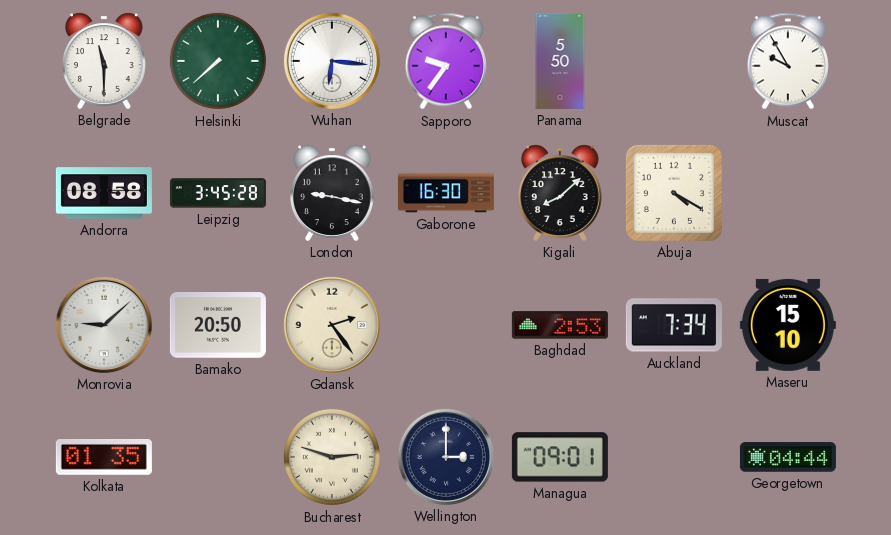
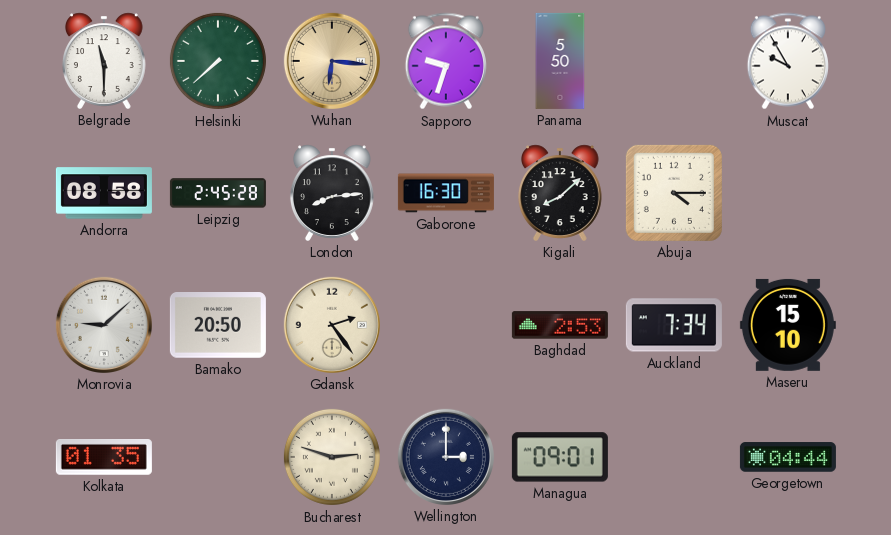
Wuhan dial: white -> champagne (332, 61)
Sapporo: 9:36 -> 9:33 (446, 61)
Leipzig: 3:45 -> 2:45 (218, 193)
London: 9:17 -> 8:14 (332, 193)
Abuja: 4:20 -> 4:15 (674, 193)
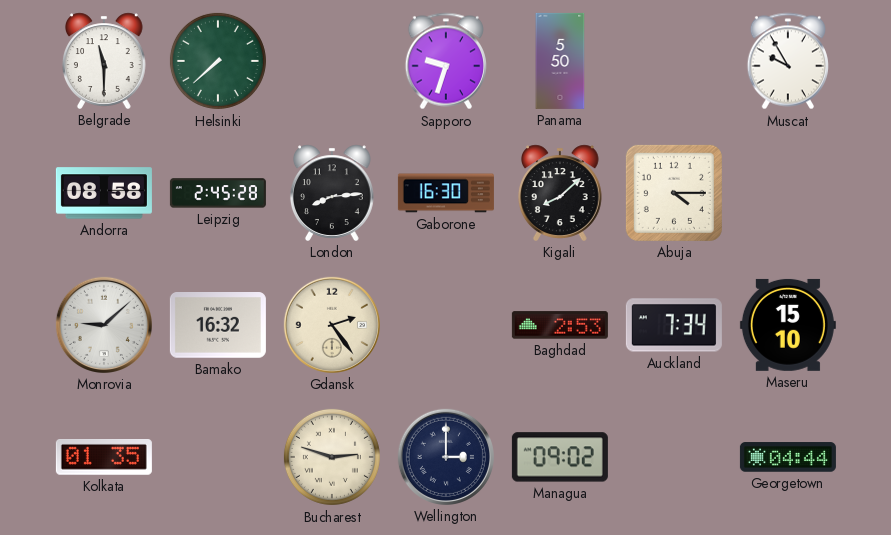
Wuhan: 6:16 -> none (332, 61)
Bamako: 20:50 -> 16:32 (218, 326)
Managua: 09:01 -> 09:02 (560, 457)
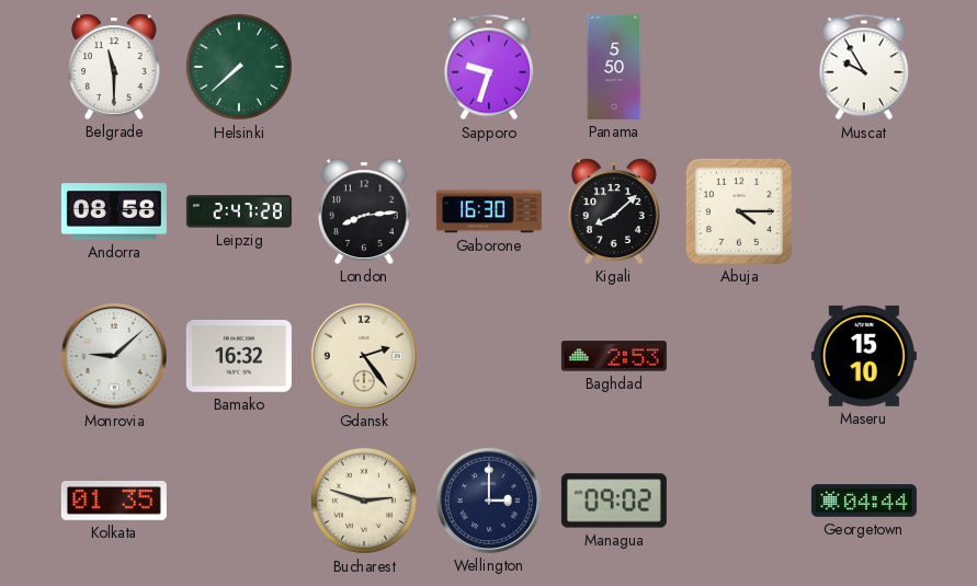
Leipzig: 2:45 -> 2:47 (239, 211)
Auckland: 7:34 -> none (674, 325)
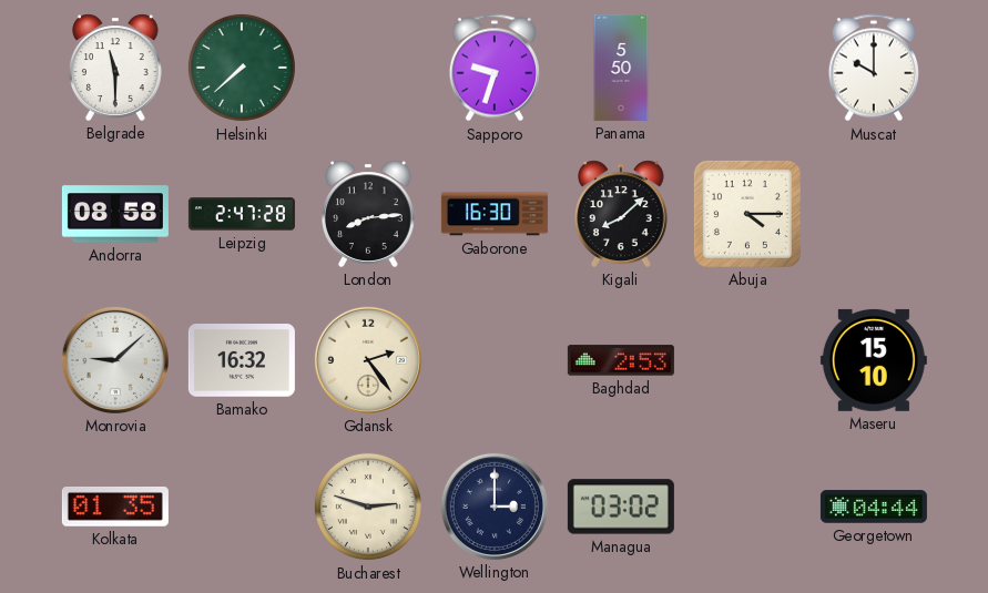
Muscat: 9:55 -> 10:00 (874, 68)
Managua: 09:02 -> 03:02 (621, 507)
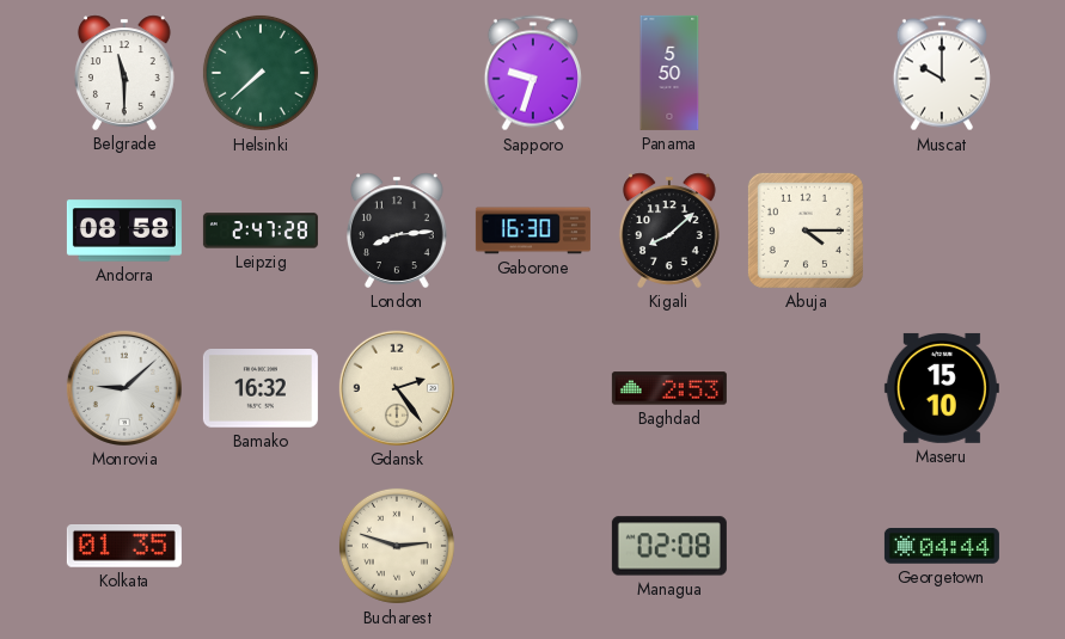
Wellington: 3:00 -> none (495, 507)
Managua: 03:02 -> 02:08 (669, 546)
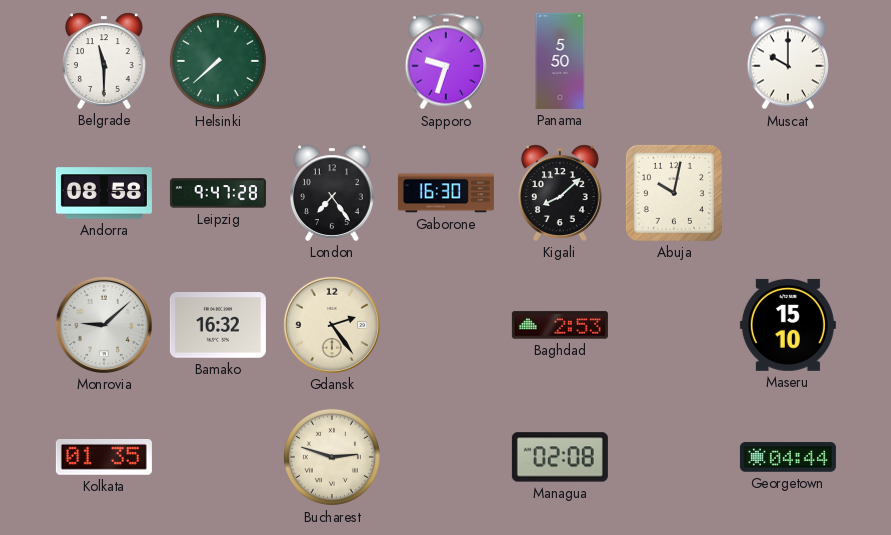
Leipzig: 2:47 -> 9:47 (218, 193)
London: 8:14 -> 7:24 (332, 193)
Abuja: 4:15 -> 10:02 (674, 193)
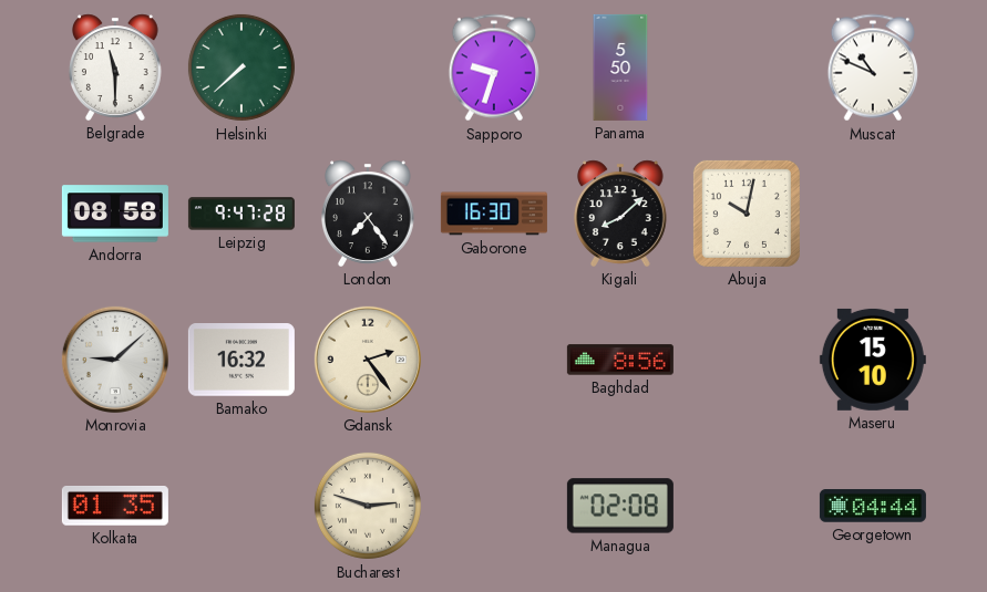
Muscat: 10:00 -> 10:49 (873, 67)
Baghdad: 2:53 -> 8:56 (620, 360)
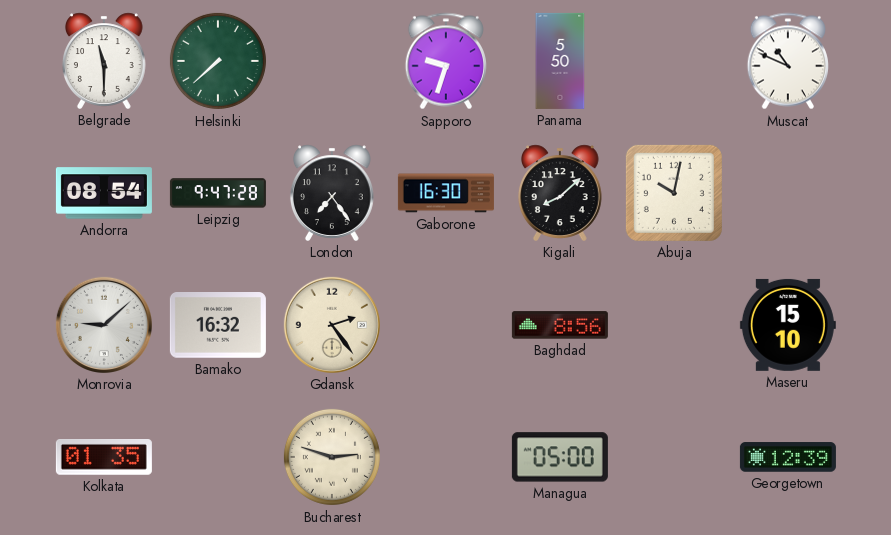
Andorra: 08:58 -> 08:54 (104, 193)
Managua: 02:08 -> 05:00 (560, 457)
Georgetown: 04:44 -> 12:39 (788, 457)
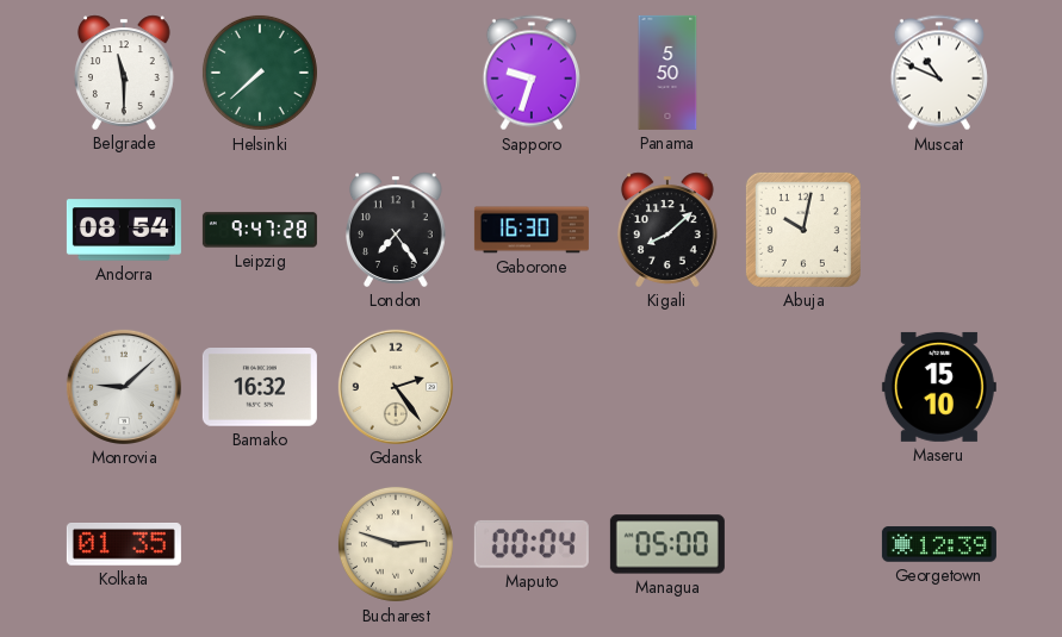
Baghdad: 8:56 -> none (560, 325)
Maputo: none -> 00:04 (532, 544)
